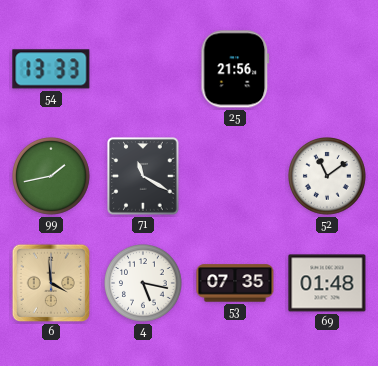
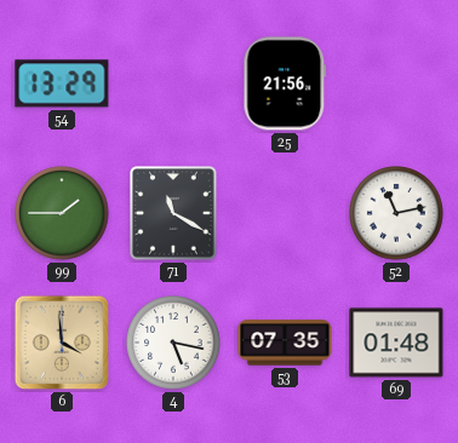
54: 13:33 -> 13:29 (62, 84)
99: 1:43 -> 1:45 (63, 214)
52: 11:09 -> 11:13 (397, 214)
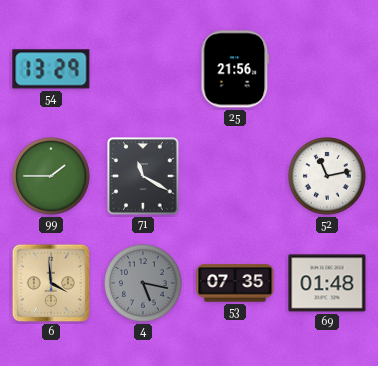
4 dial: white -> grey (144, 284)
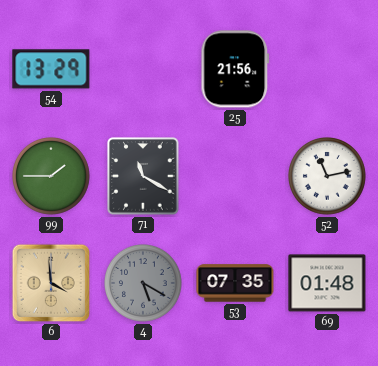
4: 5:17 -> 5:20 (144, 284)
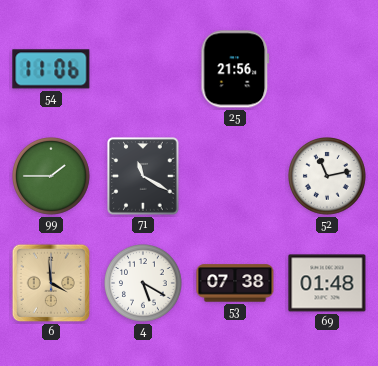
54: 13:29 -> 11:06 (51, 69)
4 dial: grey -> white (144, 284)
53: 07:35 -> 07:38 (235, 283)
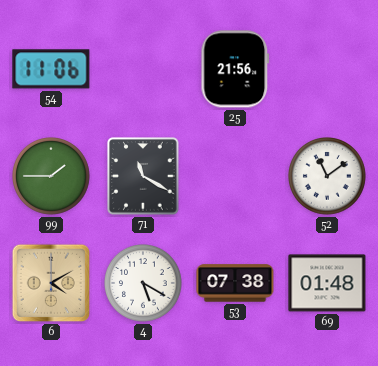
52: 11:13 -> 11:09 (328, 177)
6: 3:59 -> 4:10 (51, 283)
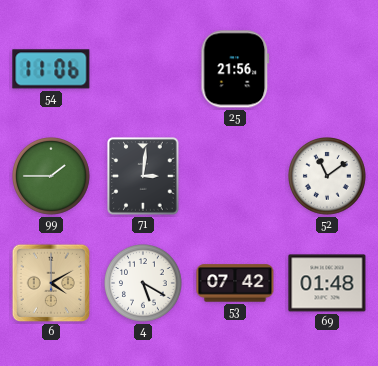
71: 11:20 -> 3:01 (143, 176)
53: 07:38 -> 07:42 (235, 283)
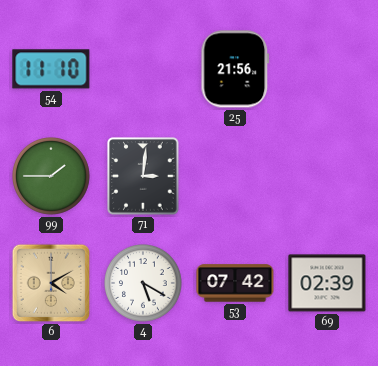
54: 11:06 -> 11:10 (51, 69)
52: 11:09 -> none (328, 177)
69: 01:48 -> 02:39 (327, 283)
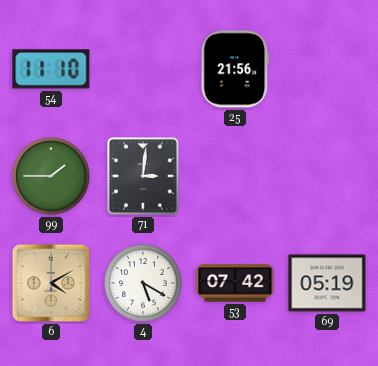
69: 02:39 -> 05:19 (327, 283)
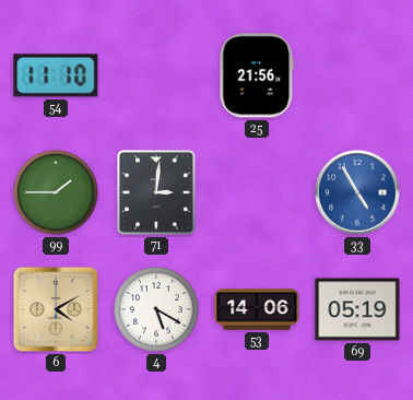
33: none -> 4:55 (357, 192)
53: 07:42 -> 14:06 (257, 309)
